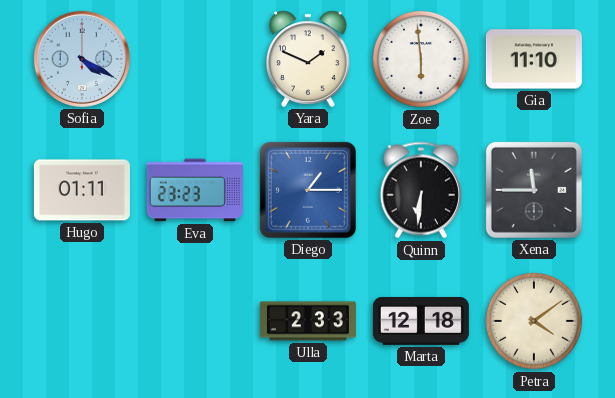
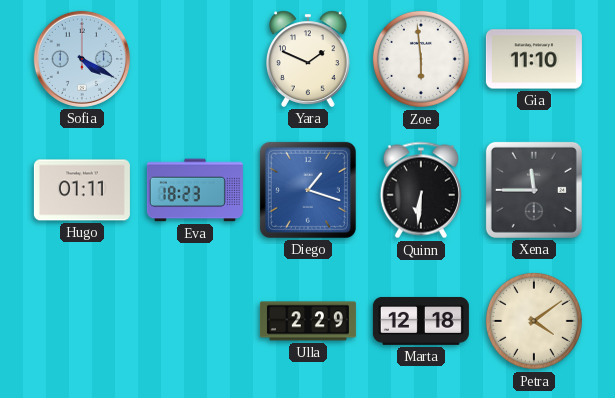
Eva: 23:23 -> 18:23 (195, 190)
Diego: 1:15 -> 1:18 (308, 190)
Ulla: 2:33 -> 2:29 (308, 321)
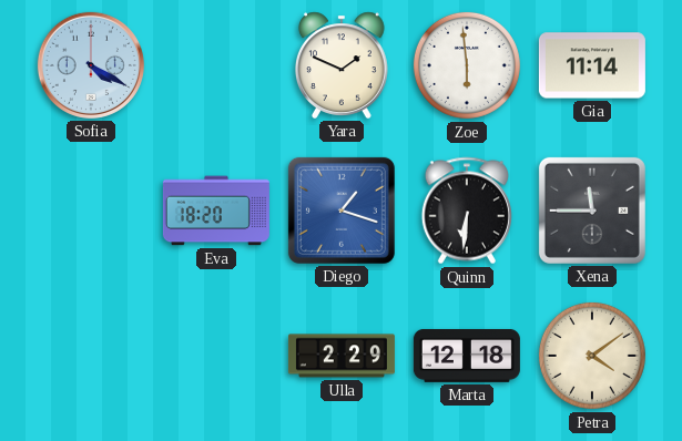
Gia: 11:10 -> 11:14 (592, 65)
Hugo: 01:11 -> none (82, 190)
Eva: 18:23 -> 18:20 (216, 211)
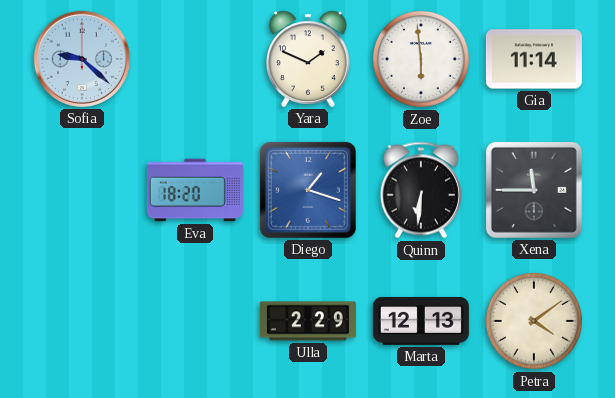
Sofia: 4:20 -> 9:22 (82, 59)
Marta: 12:18 -> 12:13 (421, 321)
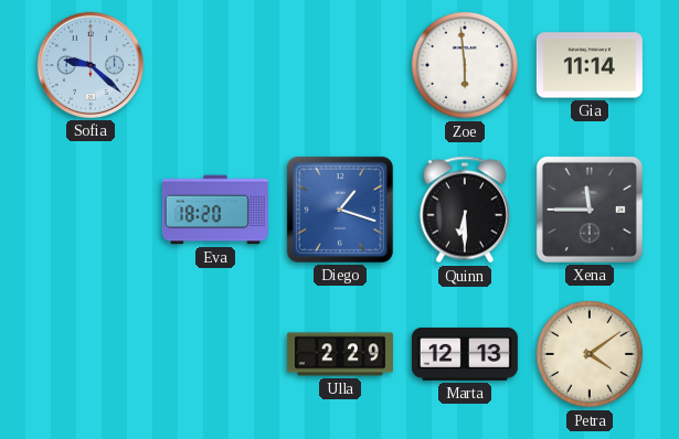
Yara: 1:49 -> none (309, 59)
Quinn: 6:31 -> 6:30 (465, 210)
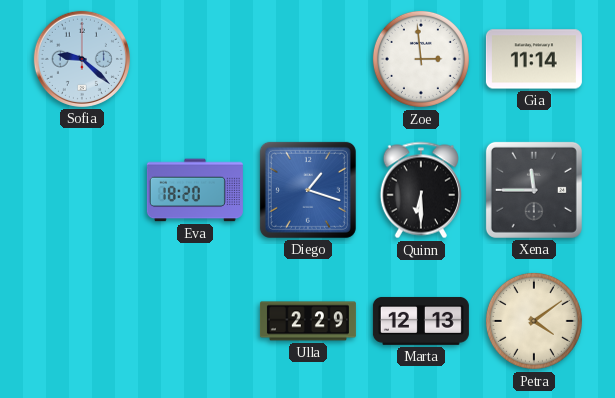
Zoe: 5:59 -> 2:59 (421, 59)
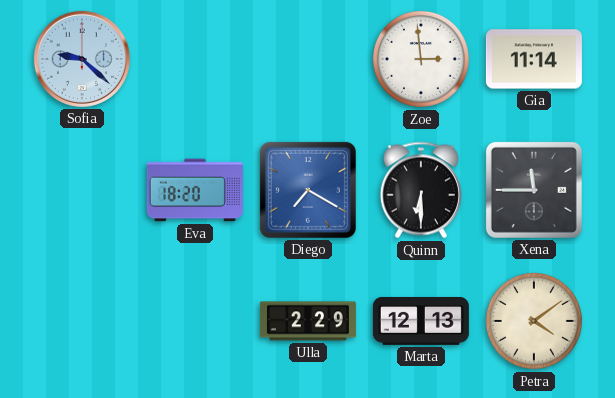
Diego: 1:18 -> 7:20 (308, 190)
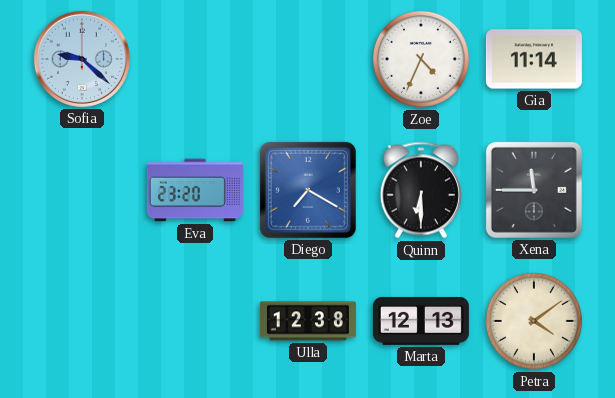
Zoe: 2:59 -> 4:34 (421, 59)
Eva: 18:20 -> 23:20 (195, 190)
Ulla: 2:29 -> 12:38 (308, 321)
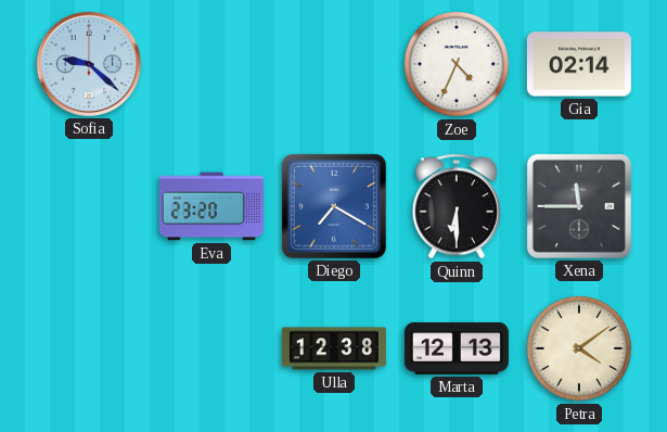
Gia: 11:14 -> 02:14 (579, 64)
